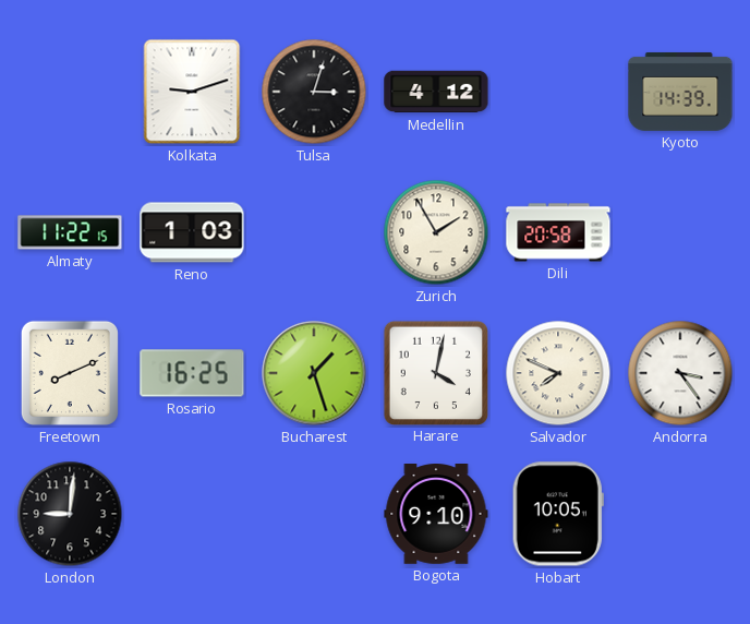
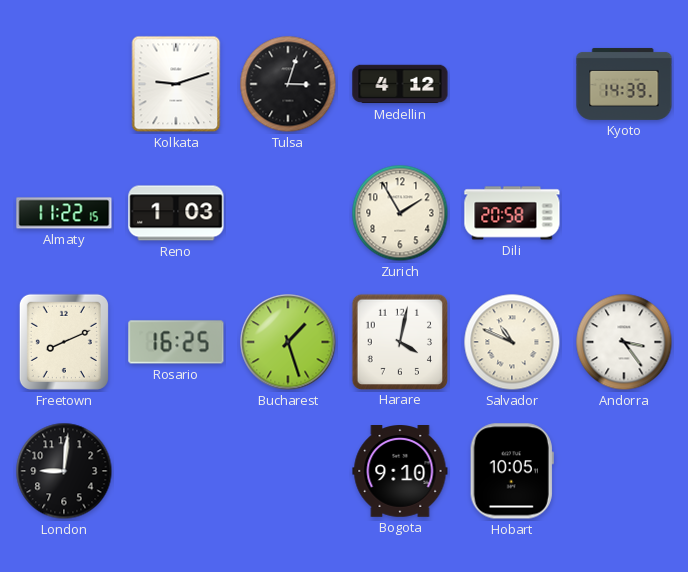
Salvador: 7:49 -> 10:49 (512, 342)
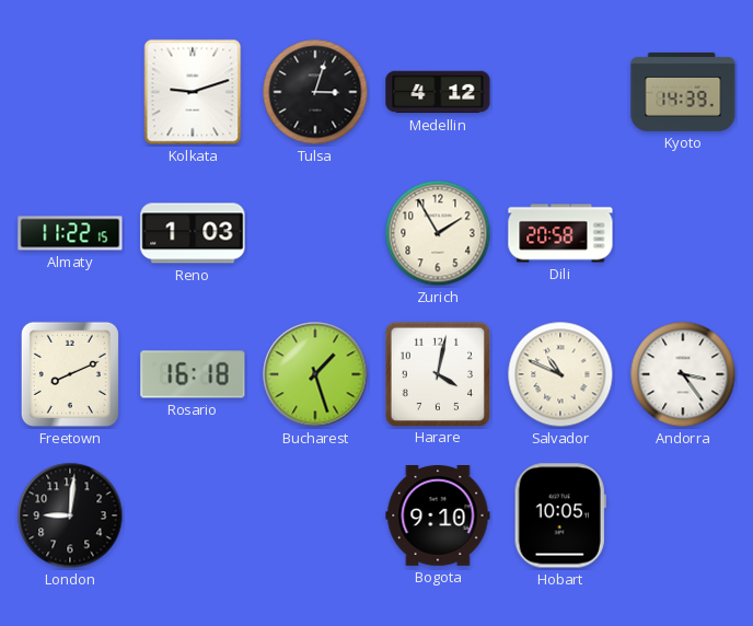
Rosario: 16:25 -> 16:18 (193, 374)
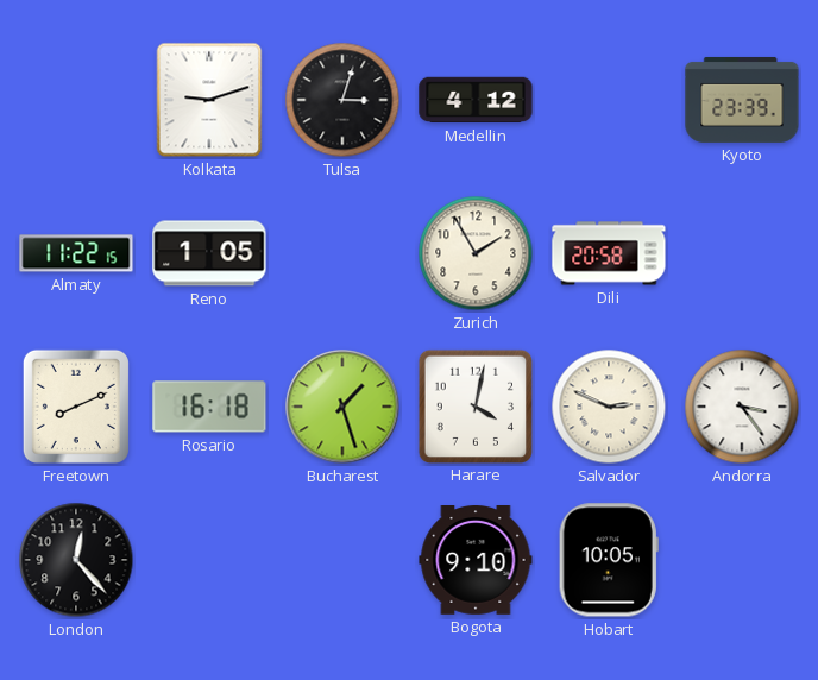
Kyoto: 14:39 -> 23:39 (742, 100)
Reno: 1:03 -> 1:05 (209, 253)
Salvador: 10:49 -> 2:49 (609, 407)
London: 9:01 -> 12:23 (76, 560)
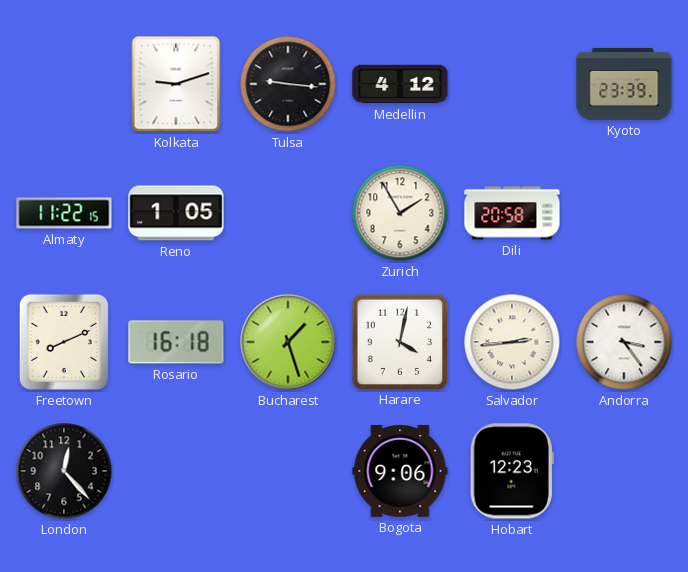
Tulsa: 3:03 -> 9:16 (288, 84)
Salvador: 2:49 -> 2:44 (512, 342)
Bogota: 9:10 -> 9:06 (400, 472)
Hobart: 10:05 -> 12:23 (512, 471)
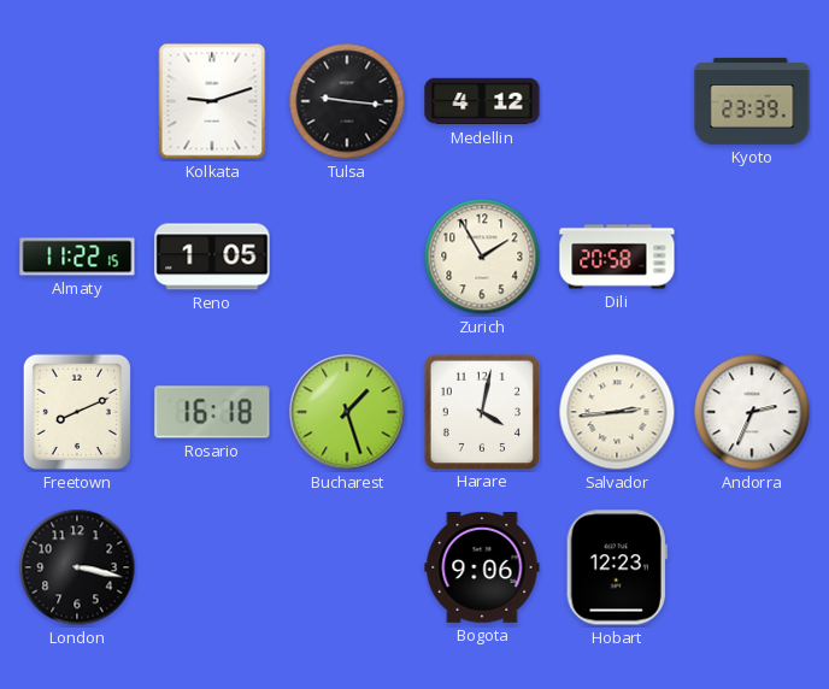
Andorra: 3:24 -> 2:34 (752, 412)
London: 12:23 -> 3:17 (77, 567)
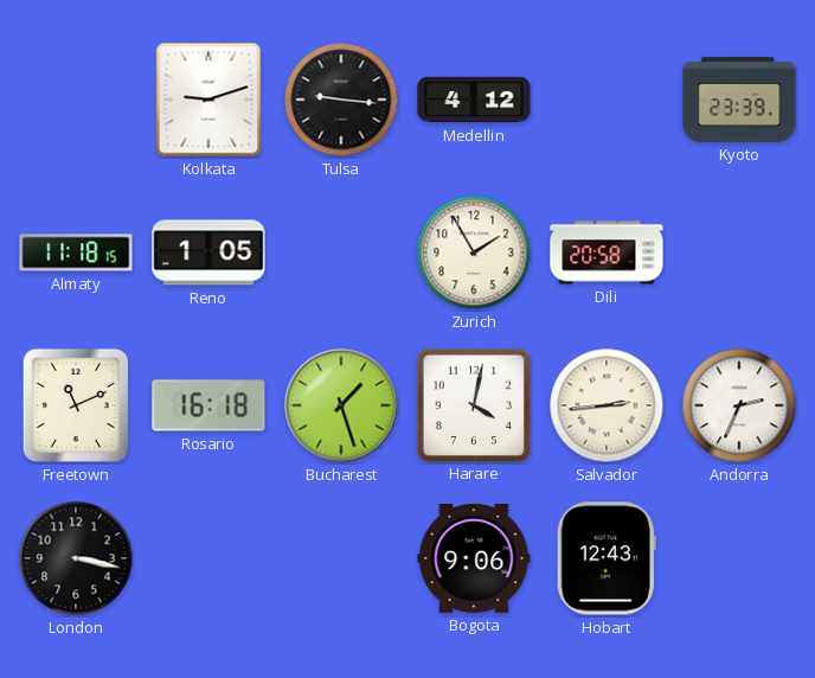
Almaty: 11:22 -> 11:18 (76, 252)
Freetown: 8:11 -> 11:11 (76, 405)
Hobart: 12:23 -> 12:43 (607, 558)
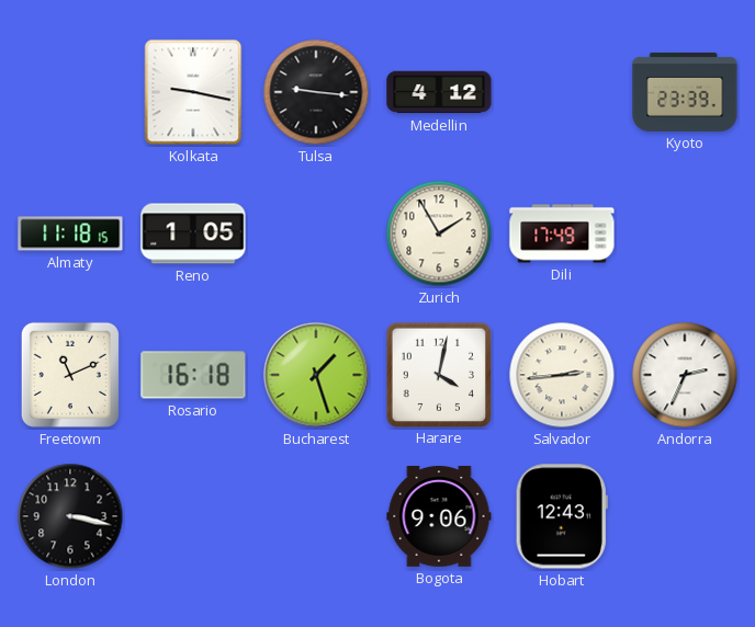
Kolkata: 9:12 -> 9:17 (193, 92)
Dili: 20:58 -> 17:49 (562, 233)
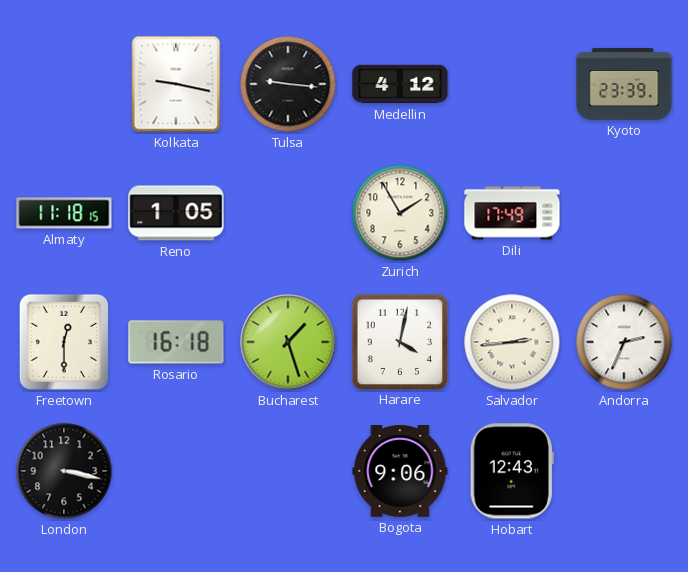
Freetown: 11:11 -> 12:30 (64, 342)
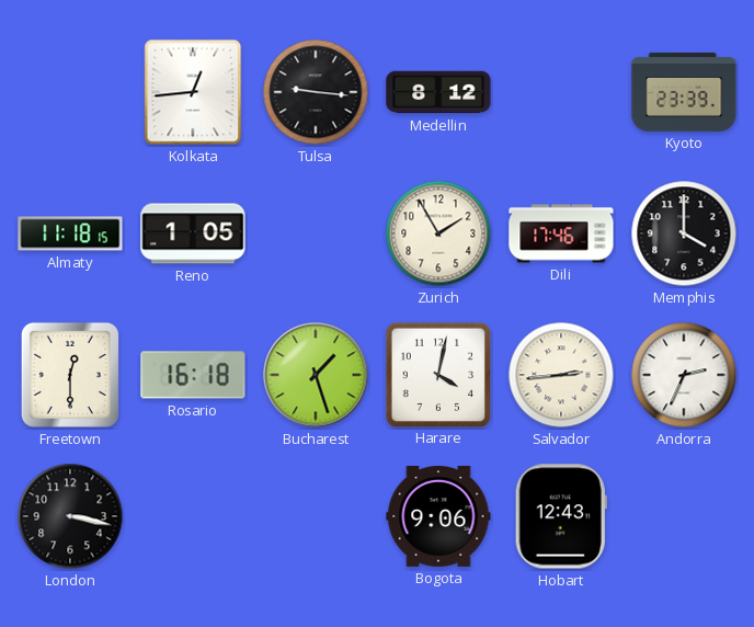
Kolkata: 9:17 -> 12:44 (193, 92)
Medellin: 4:12 -> 8:12 (438, 92)
Dili: 17:49 -> 17:46 (561, 233)
Memphis: none -> 4:00 (684, 233)
